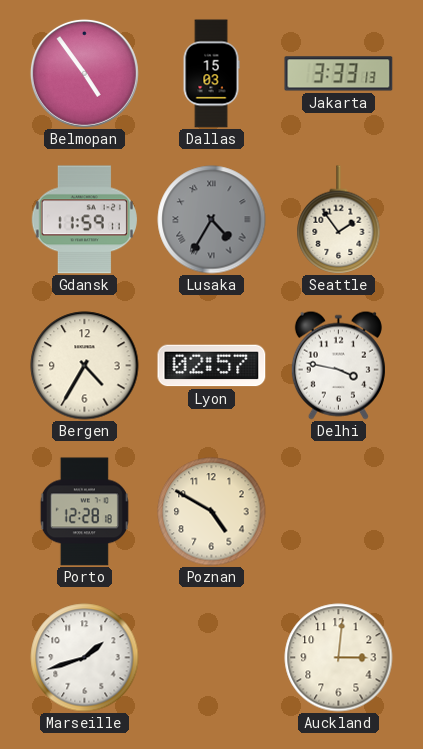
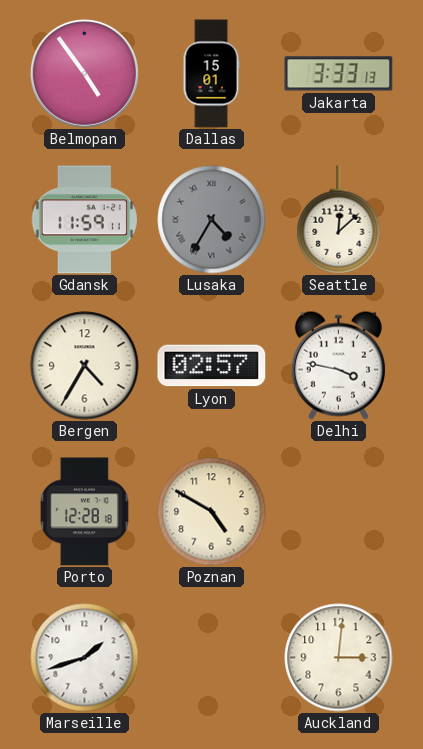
Dallas: 15:03 -> 15:01 (211, 74)
Seattle: 1:54 -> 12:08 (339, 220)
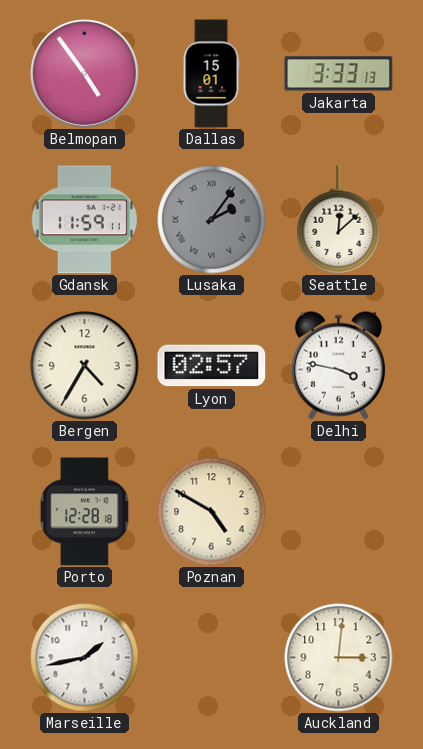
Lusaka: 4:35 -> 2:06 (212, 220)
Marseille: 1:42 -> 1:43 (85, 658)
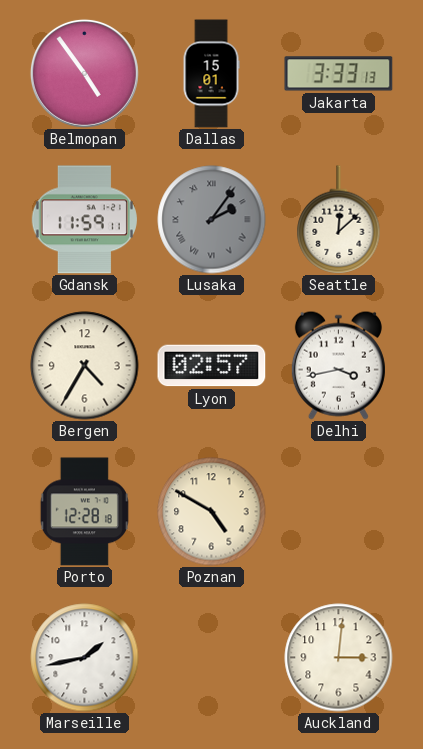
Delhi: 3:47 -> 3:43 (338, 365)
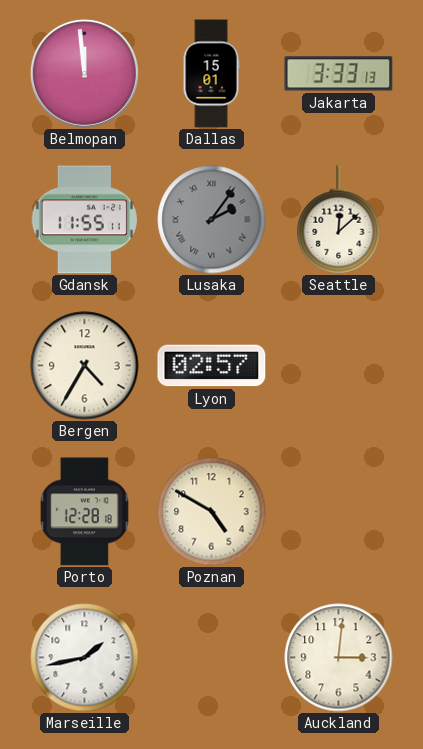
Belmopan: 4:54 -> 11:59 (84, 73)
Gdansk: 11:59 -> 11:55 (84, 220)
Delhi: 3:43 -> none (338, 365)
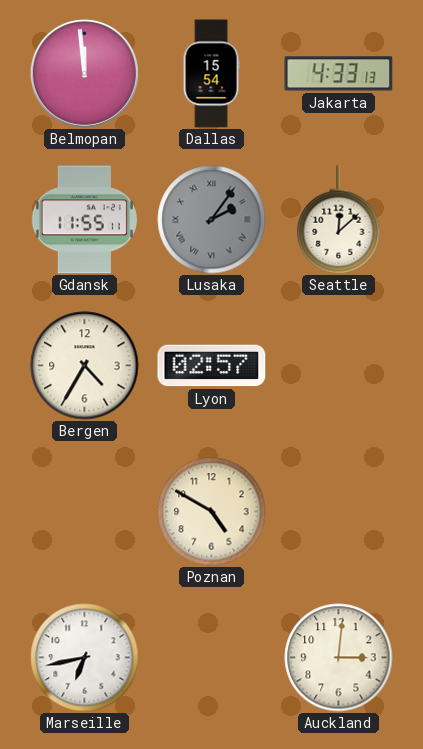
Dallas: 15:01 -> 15:54 (211, 74)
Jakarta: 3:33 -> 4:33 (339, 74)
Porto: 12:28 -> none (84, 512)
Marseille: 1:43 -> 6:43 (85, 658)
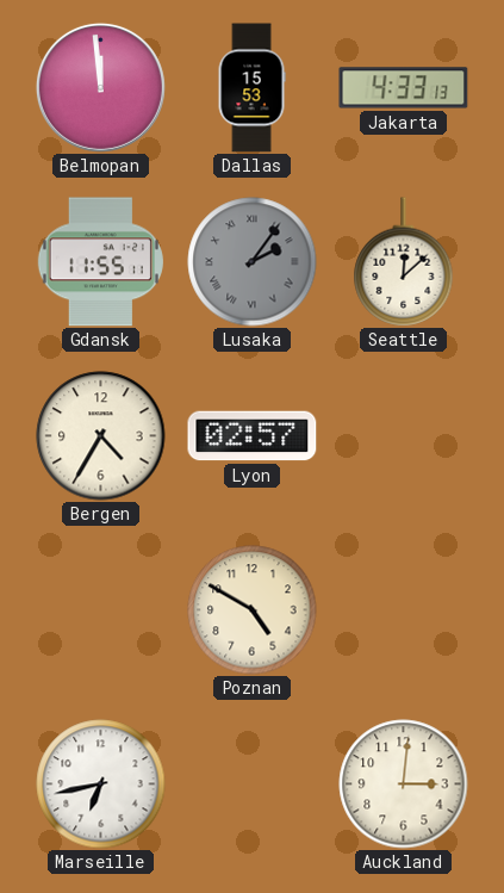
Dallas: 15:54 -> 15:53 (251, 88)
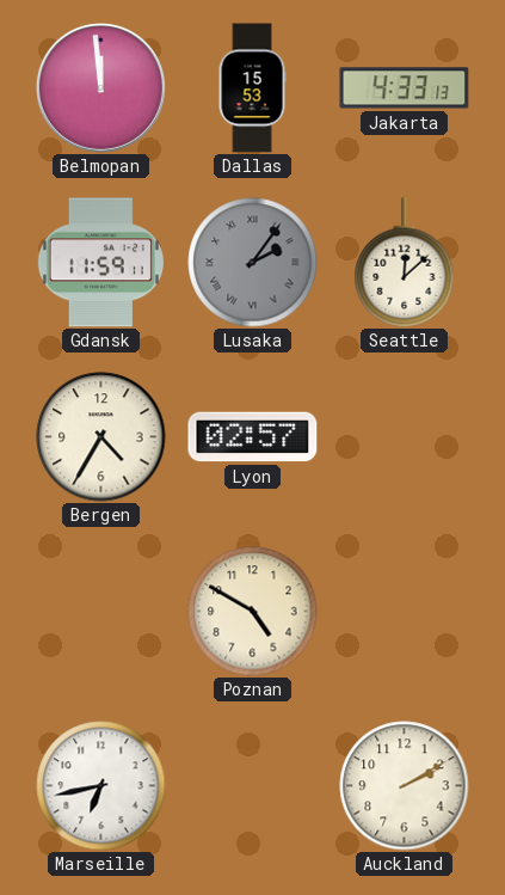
Gdansk: 11:55 -> 11:59 (100, 263)
Auckland: 3:01 -> 2:10 (405, 786)
